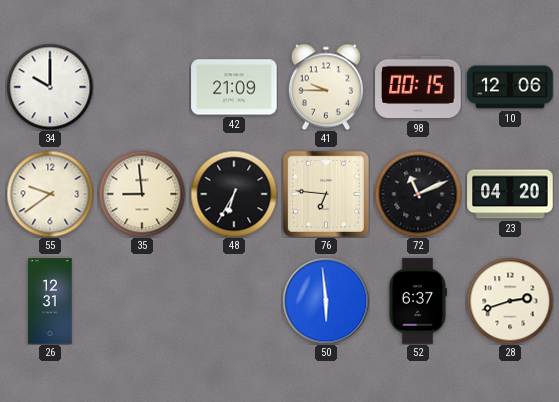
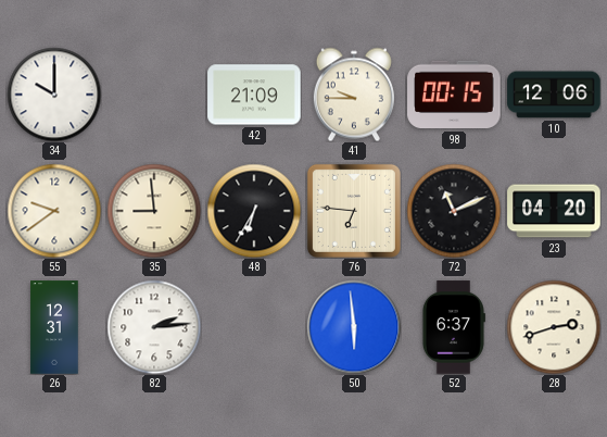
82: none -> 2:14 (154, 327)
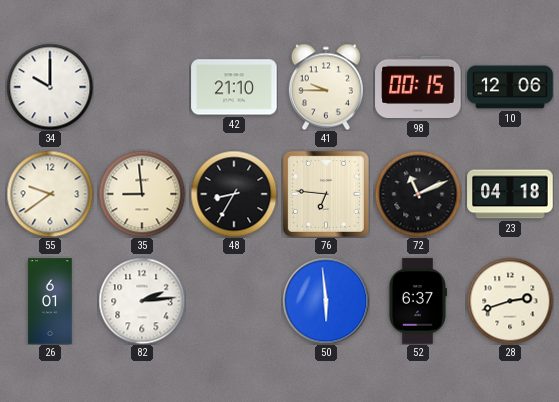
42: 21:09 -> 21:10 (234, 87)
48: 6:35 -> 8:35 (234, 194)
23: 04:20 -> 04:18 (510, 194)
26: 12:31 -> 6:01 (50, 301)
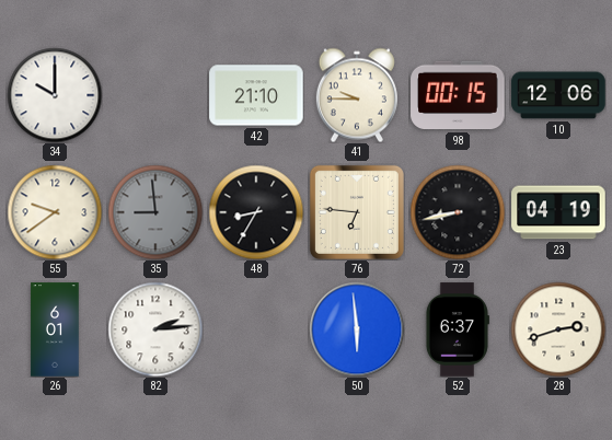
35 dial: cream -> grey (155, 212)
72: 11:11 -> 8:43 (458, 212)
23: 04:18 -> 04:19 (558, 212)
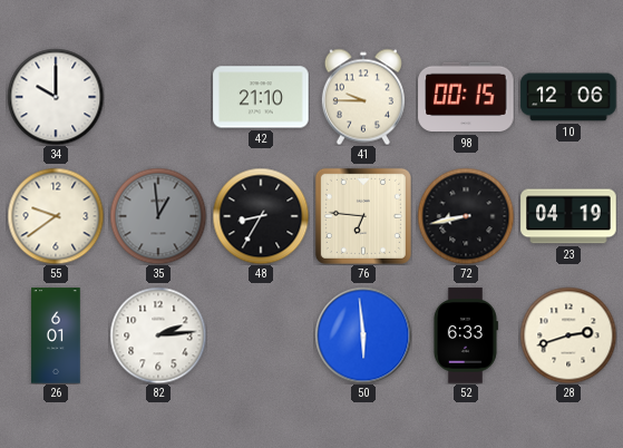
35: 8:59 -> 12:59 (158, 216)
52: 6:37 -> 6:33 (465, 335)
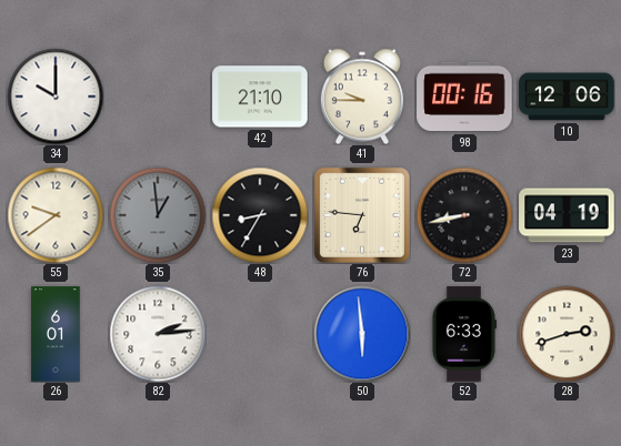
98: 00:15 -> 00:16 (464, 97)
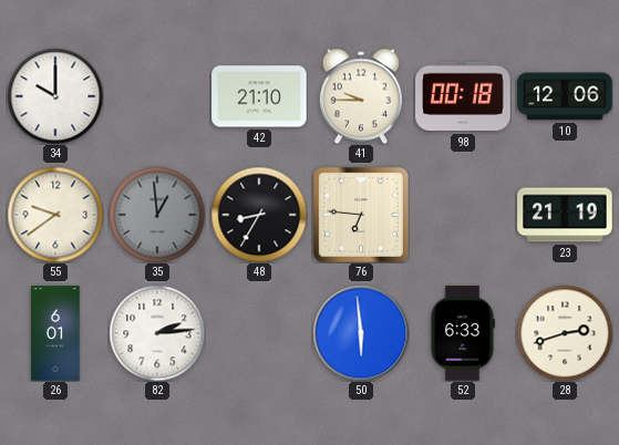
98: 00:16 -> 00:18 (463, 96)
72: 8:43 -> none (464, 215)
23: 04:19 -> 21:19 (565, 215)
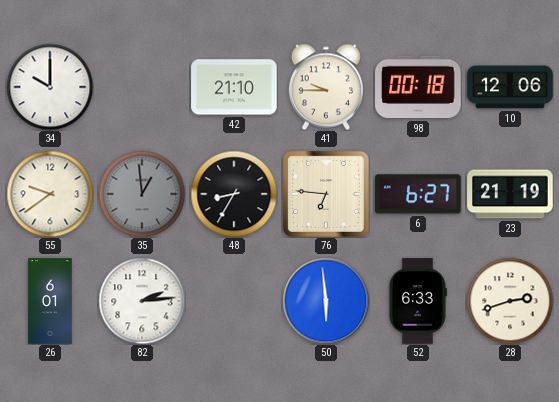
6: none -> 6:27 (418, 194)
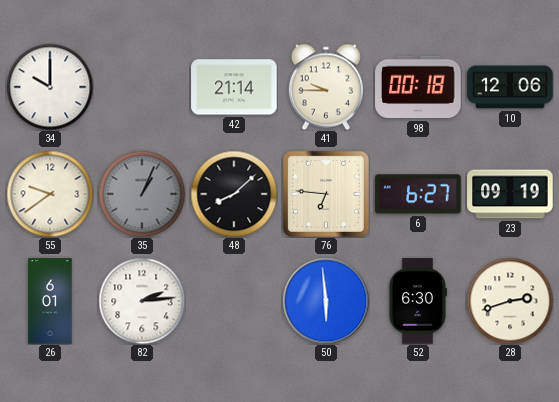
42: 21:10 -> 21:14 (234, 87)
35: 12:59 -> 1:04 (142, 194)
48: 8:35 -> 8:08 (234, 194)
23: 21:19 -> 09:19 (510, 194)
52: 6:33 -> 6:30 (417, 301)
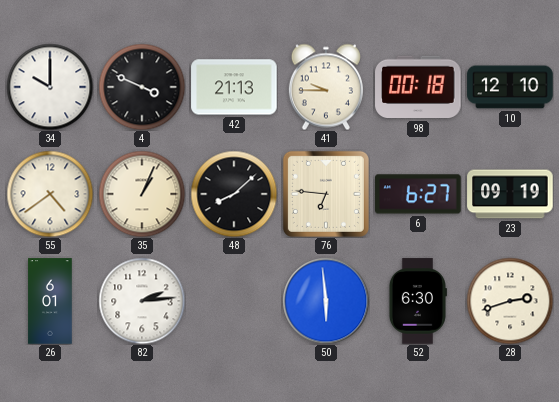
4: none -> 3:49 (142, 87)
42: 21:14 -> 21:13 (234, 87)
10: 12:06 -> 12:10 (510, 87)
55: 9:39 -> 4:39 (50, 194)
35 dial: grey -> cream (142, 194)
